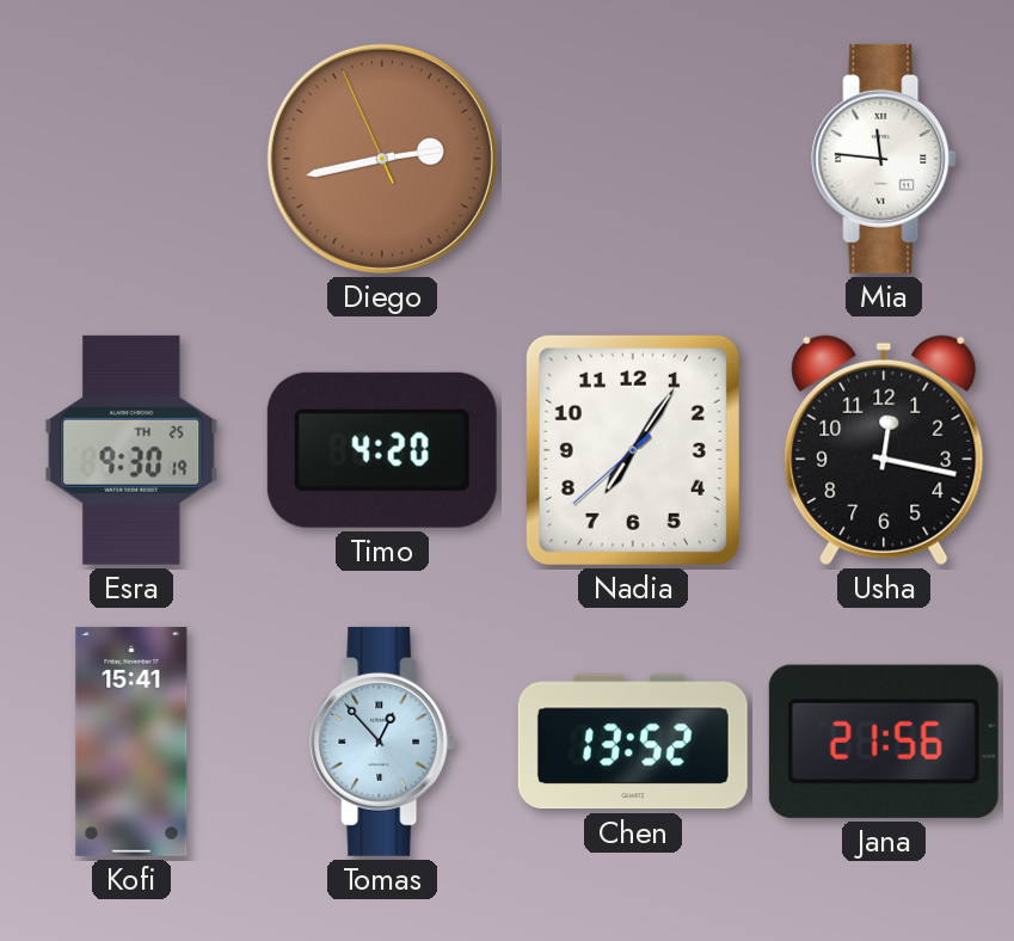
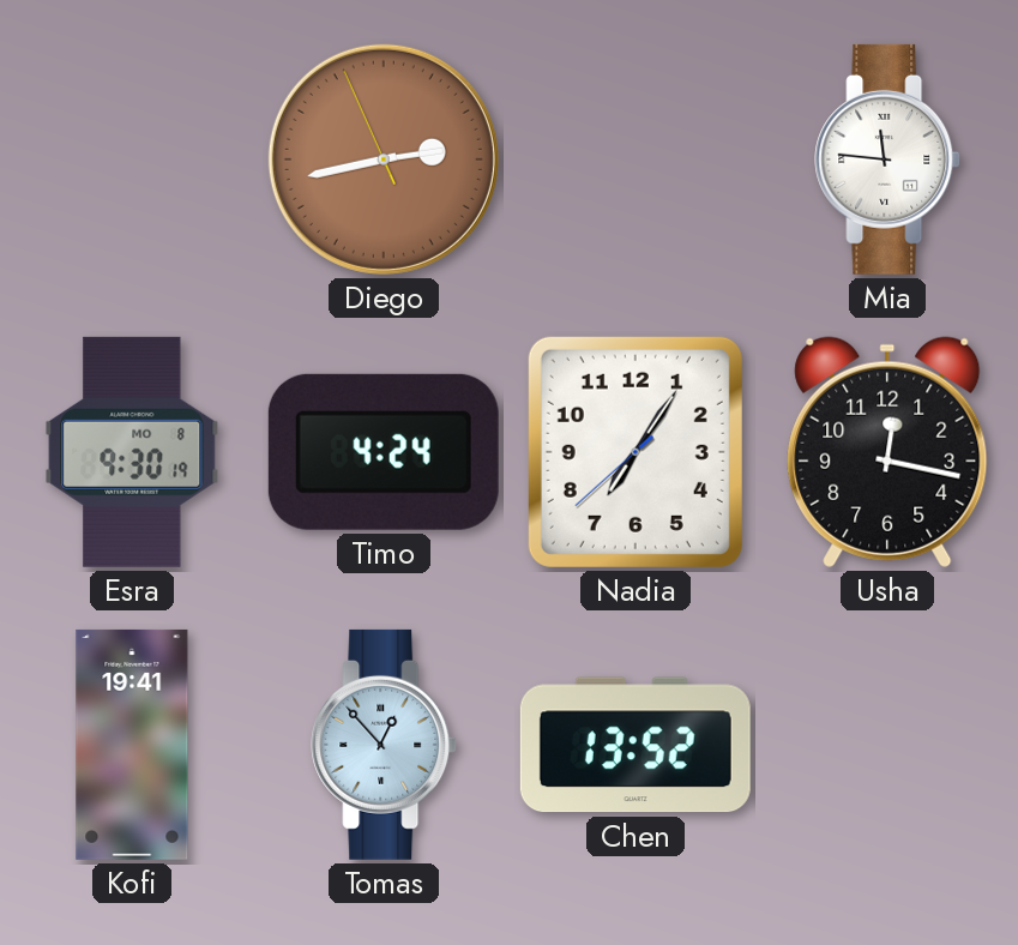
Esra date: TH 25 -> MO 8 (132, 452)
Timo: 4:20 -> 4:24 (384, 452)
Kofi: 15:41 -> 19:41 (132, 745)
Jana: 21:56 -> none (884, 742)
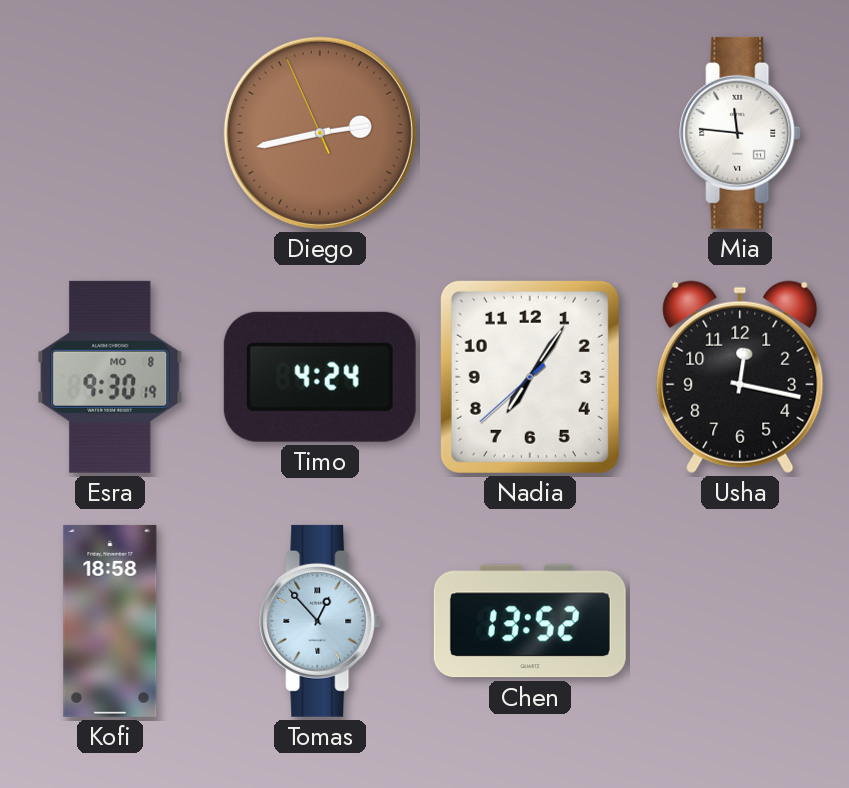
Kofi: 19:41 -> 18:58 (110, 621)
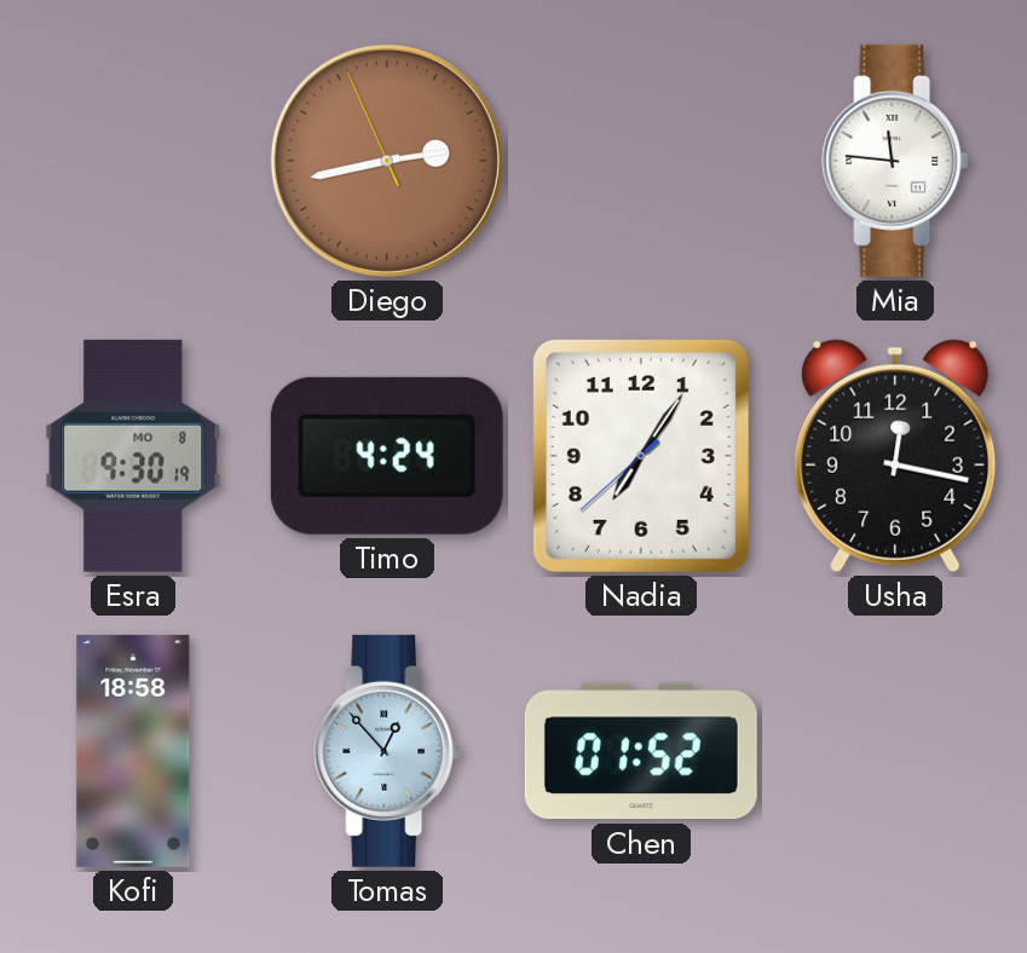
Chen: 13:52 -> 01:52 (641, 751)
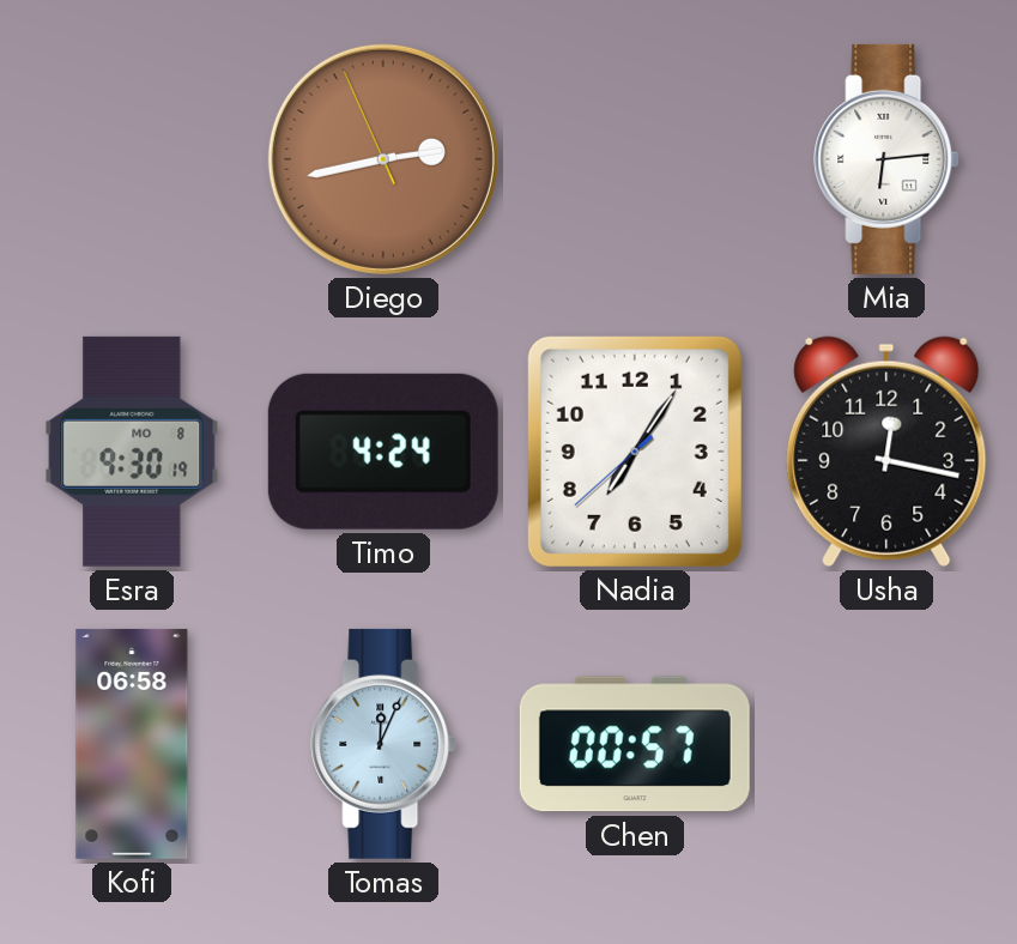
Mia: 11:46 -> 6:14 (886, 159)
Kofi: 18:58 -> 06:58 (132, 744)
Tomas: 12:53 -> 12:04 (383, 744)
Chen: 01:52 -> 00:57 (635, 744)
